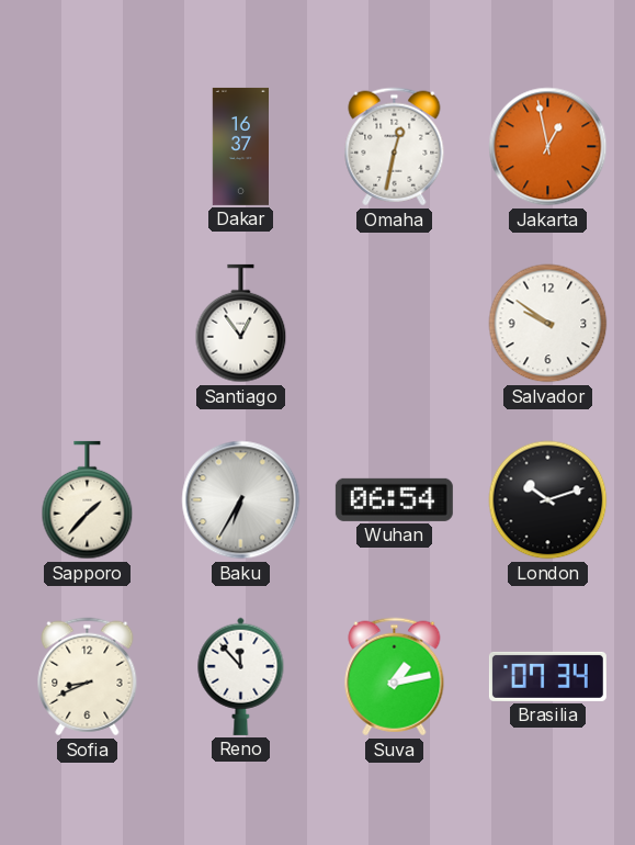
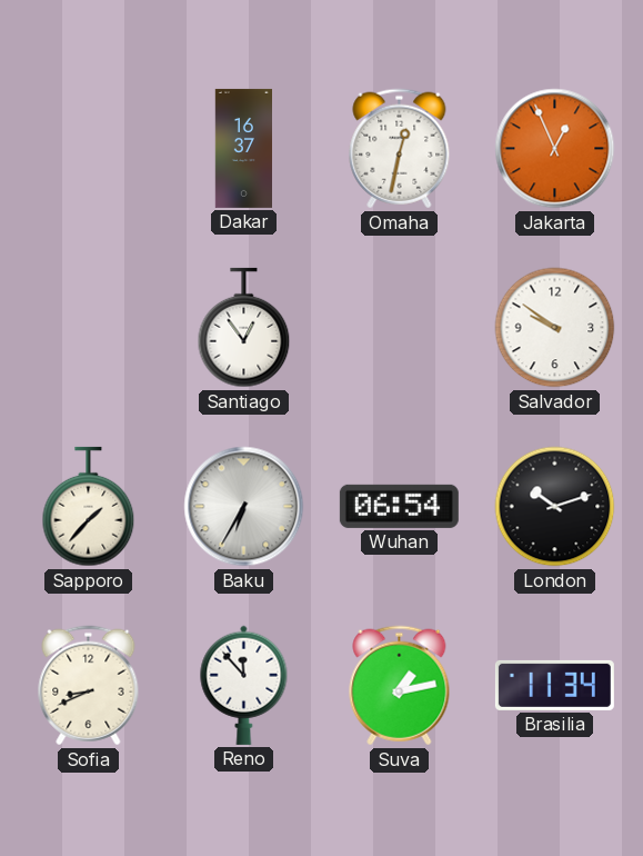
Jakarta: 12:58 -> 12:56 (555, 149)
Brasilia: 07:34 -> 11:34 (554, 685)
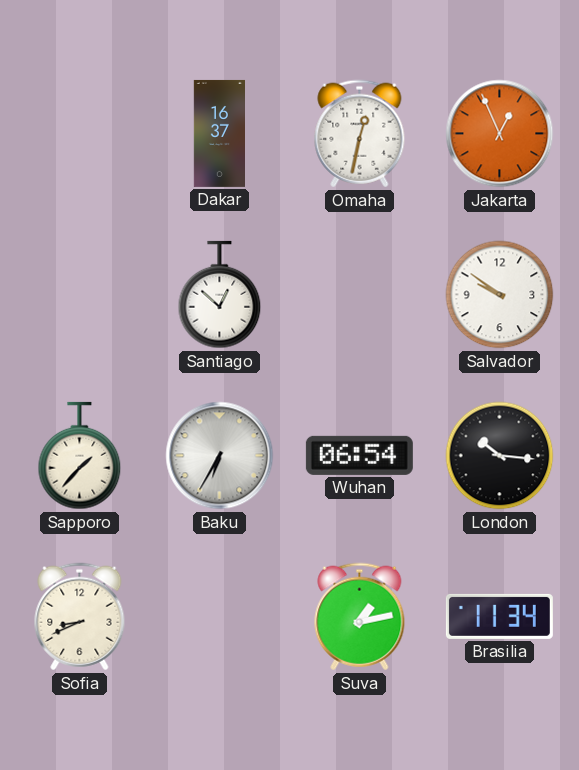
Santiago: 12:54 -> 12:52 (220, 295)
London: 10:12 -> 10:16 (500, 456)
Reno: 11:53 -> none (244, 685)
